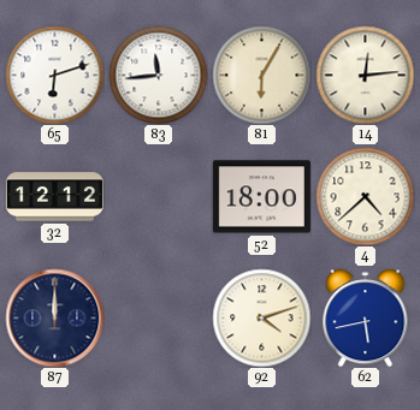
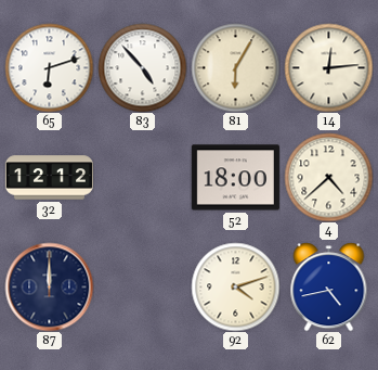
83: 11:44 -> 4:53 (142, 67)
62: 5:43 -> 4:43 (329, 286)
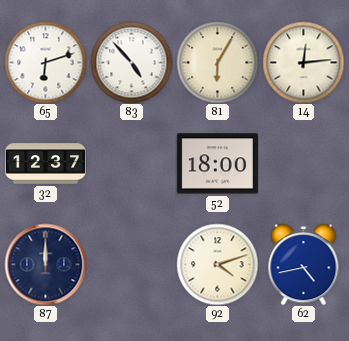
32: 12:12 -> 12:37 (45, 164)
4: 4:38 -> none (328, 177)
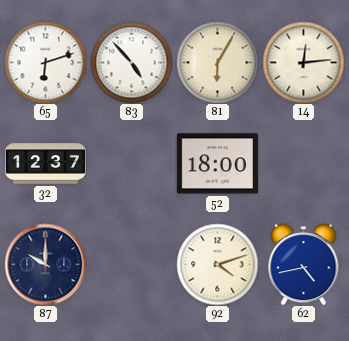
87: 12:00 -> 10:00 (45, 264)
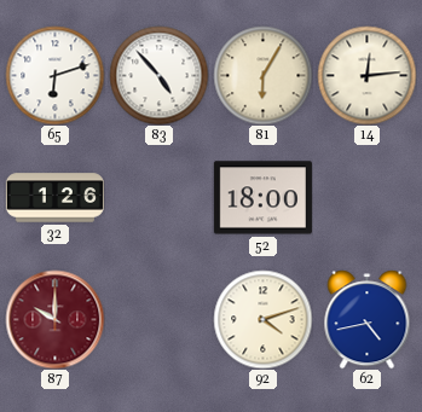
32: 12:37 -> 1:26 (54, 198)
87 dial: navy -> burgundy (54, 319)
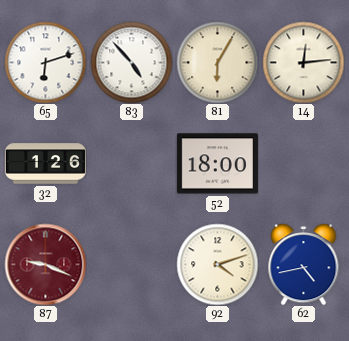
87: 10:00 -> 9:19 (45, 264)
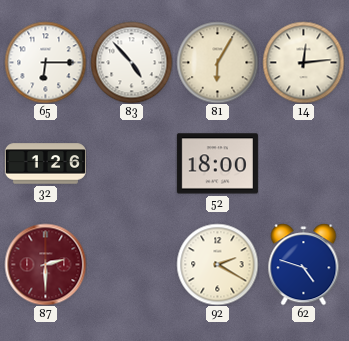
65: 6:12 -> 6:15 (45, 62)
87: 9:19 -> 2:30 (45, 264)
92: 4:12 -> 2:20 (217, 264)
62: 4:43 -> 4:48 (304, 264)
